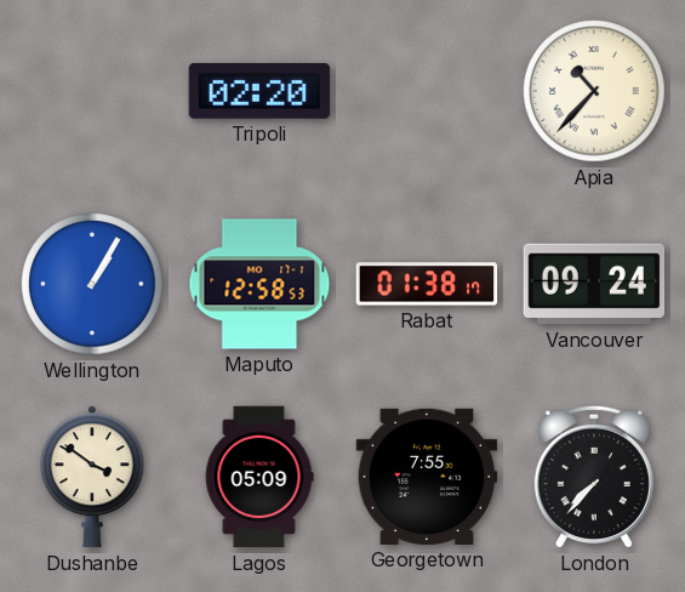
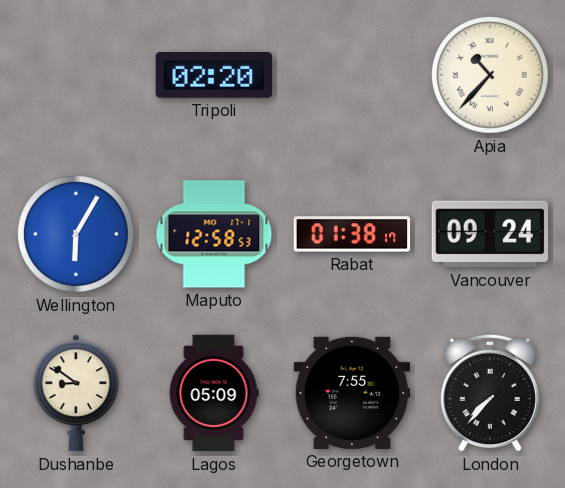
Wellington: 1:05 -> 6:05 (76, 234)
Dushanbe: 3:51 -> 8:51 (76, 393)
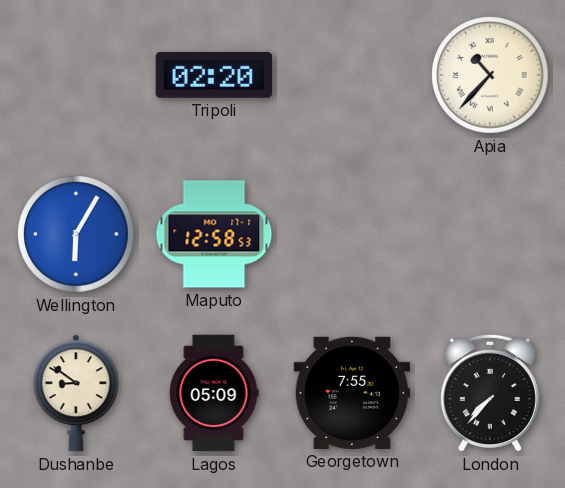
Rabat: 01:38 -> none (352, 234)
Vancouver: 09:24 -> none (490, 234)
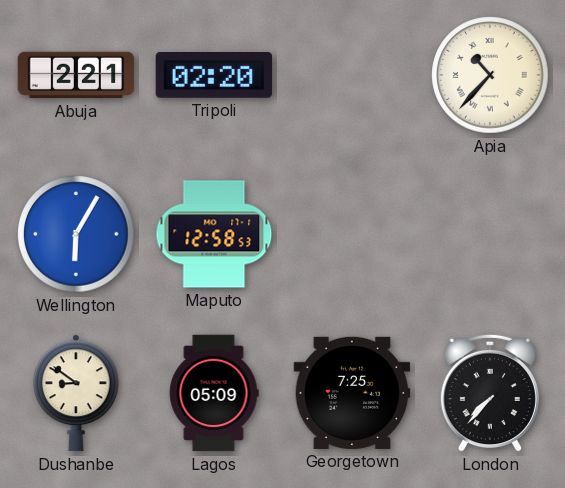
Abuja: none -> 2:21 (76, 75)
Georgetown: 7:55 -> 7:25 (352, 393)
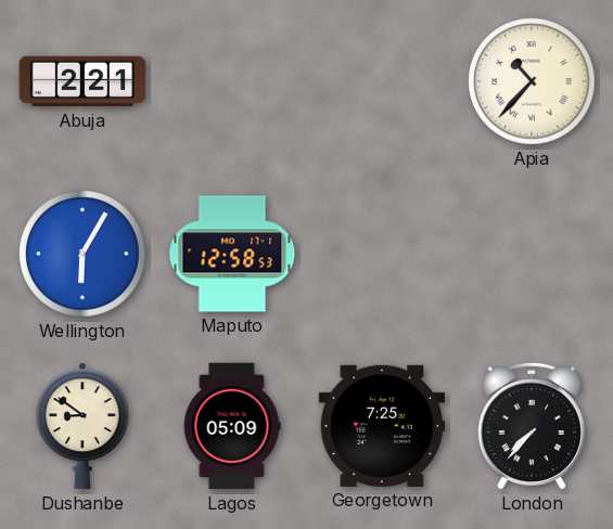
Tripoli: 02:20 -> none (214, 76)
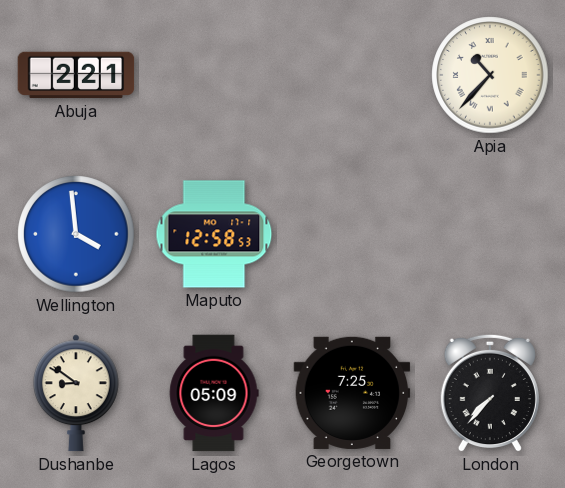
Wellington: 6:05 -> 3:59 (76, 234)
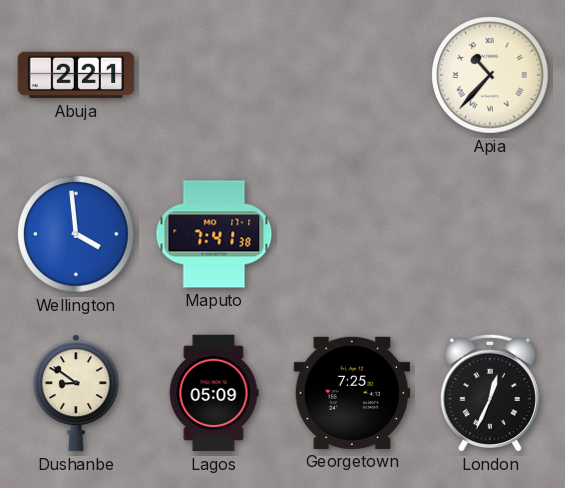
Maputo: 12:58 -> 7:41 (214, 234)
London: 7:37 -> 12:34 (490, 393)
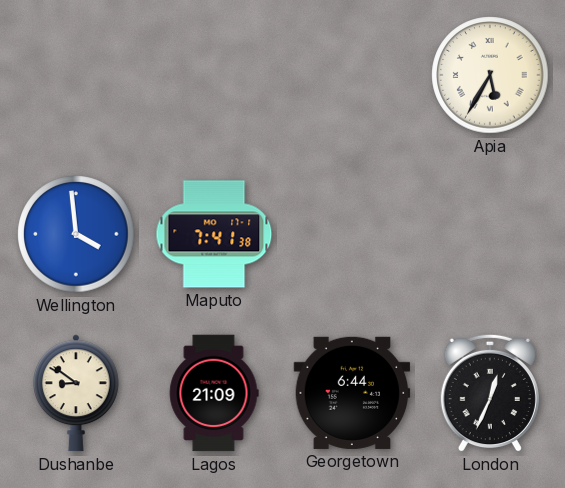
Abuja: 2:21 -> none (76, 75)
Apia: 10:37 -> 5:35 (490, 75)
Lagos: 05:09 -> 21:09 (214, 393)
Georgetown: 7:25 -> 6:44 (352, 393)
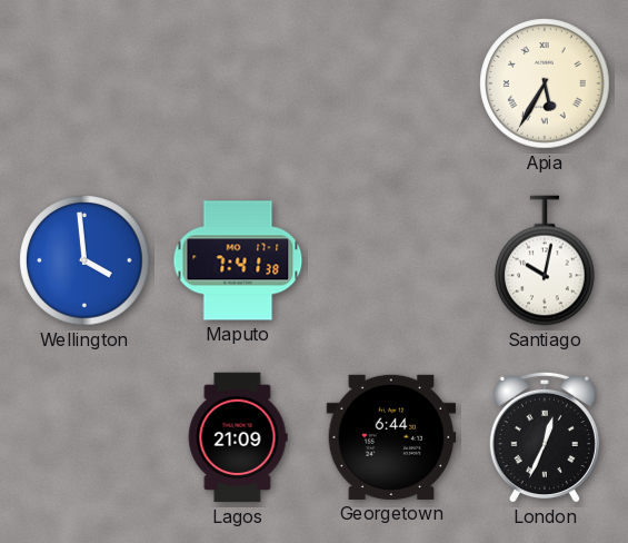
Santiago: none -> 10:02 (545, 260)
Dushanbe: 8:51 -> none (76, 393)
